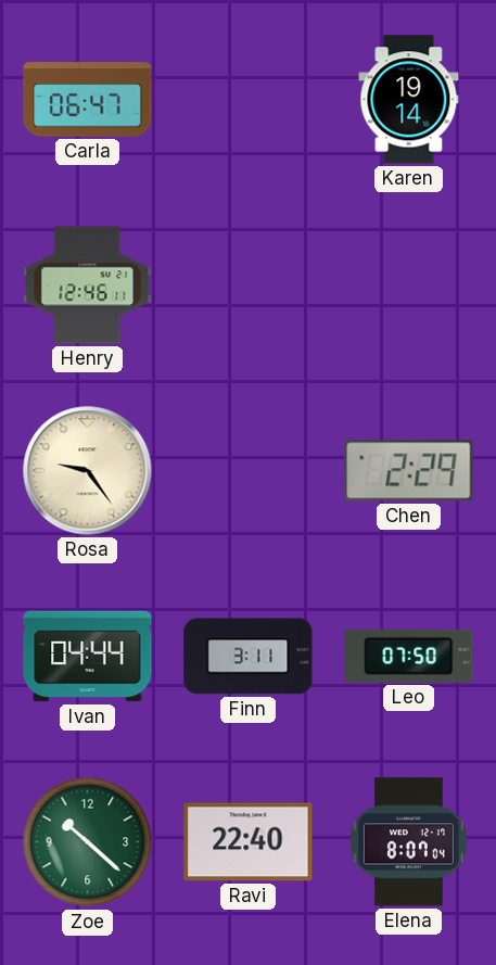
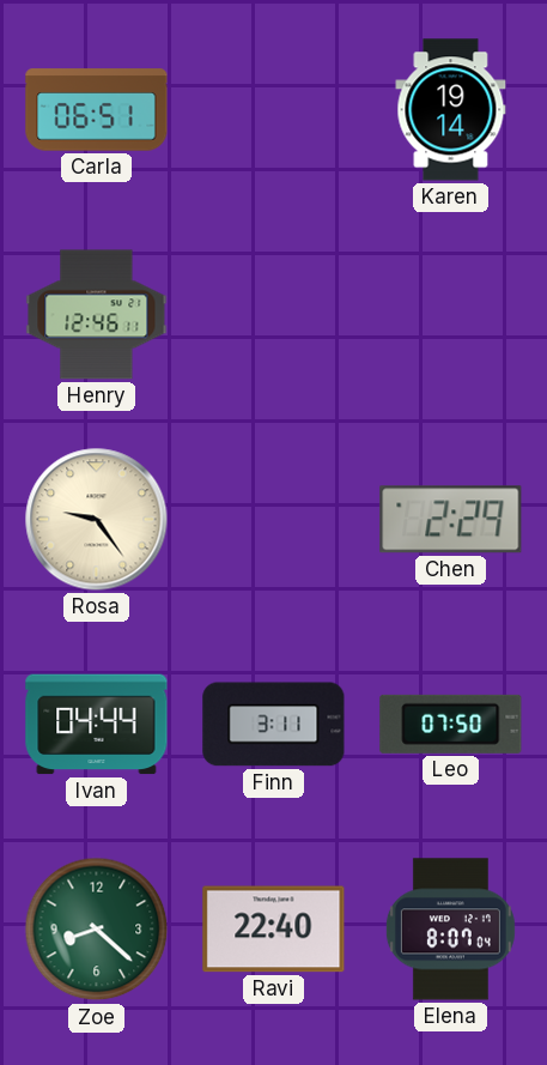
Carla: 06:47 -> 06:51 (97, 110)
Zoe: 10:22 -> 8:22 (97, 930)
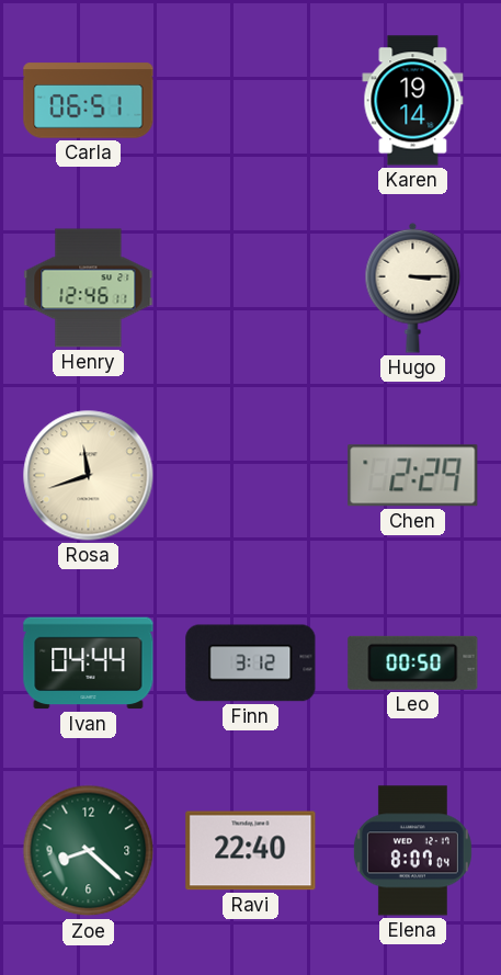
Hugo: none -> 3:15 (413, 287)
Rosa: 9:24 -> 11:42 (89, 476)
Finn: 3:11 -> 3:12 (251, 664)
Leo: 07:50 -> 00:50 (413, 662)
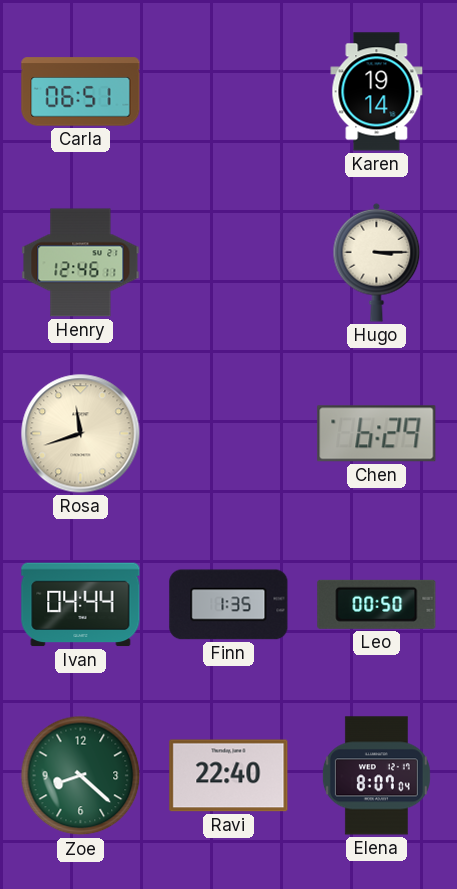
Chen: 2:29 -> 6:29 (377, 434)
Finn: 3:12 -> 1:35 (229, 605)
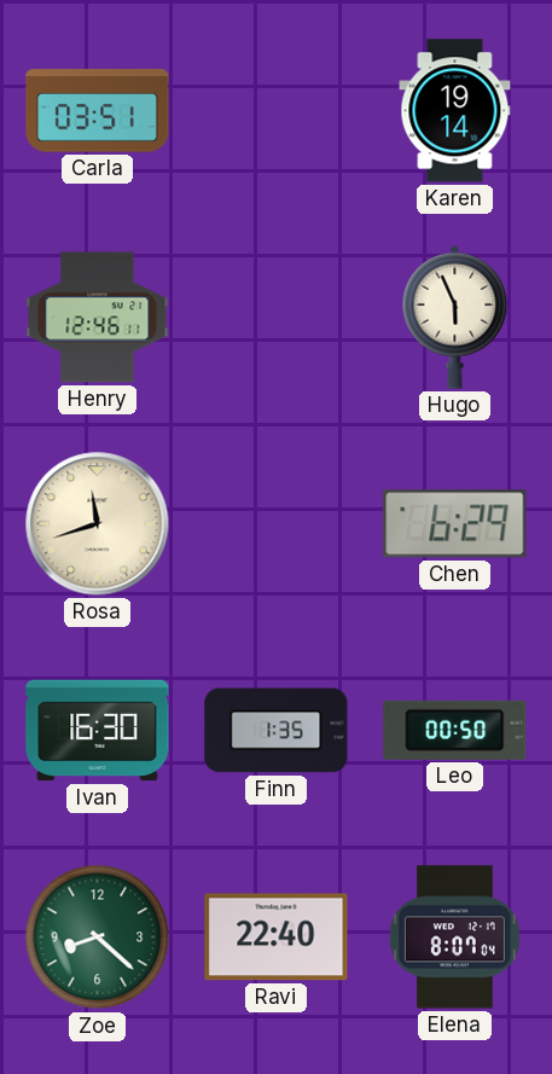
Carla: 06:51 -> 03:51 (98, 111)
Hugo: 3:15 -> 5:56 (455, 317)
Ivan: 04:44 -> 16:30 (98, 731)
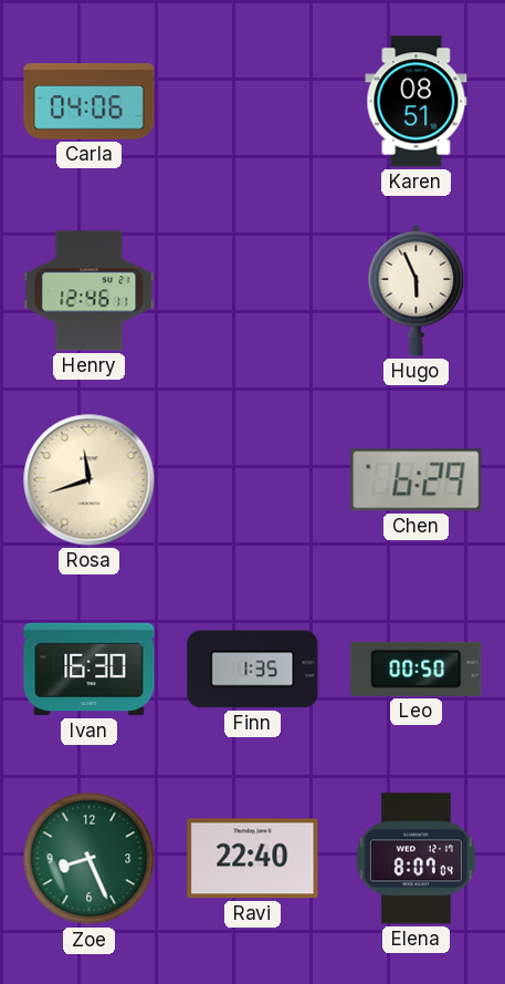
Carla: 03:51 -> 04:06 (90, 102)
Karen: 19:14 -> 08:51 (417, 102)
Zoe: 8:22 -> 8:26 (90, 859)
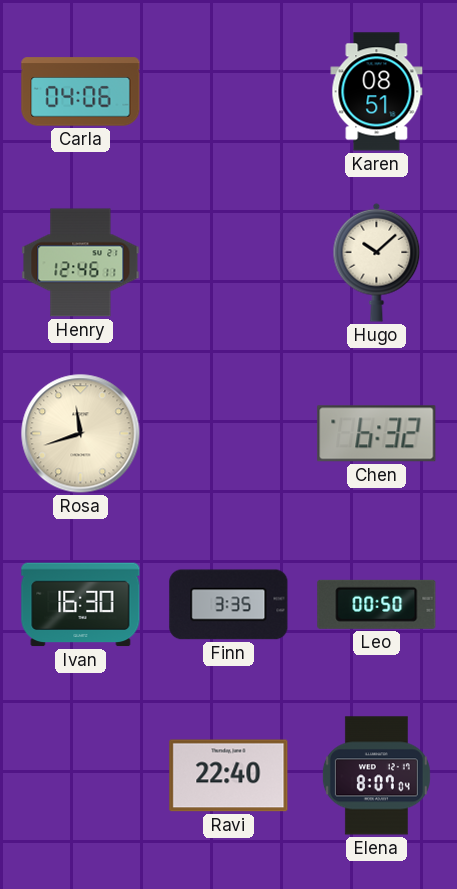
Hugo: 5:56 -> 10:08 (377, 262)
Chen: 6:29 -> 6:32 (377, 434)
Finn: 1:35 -> 3:35 (229, 605)
Zoe: 8:26 -> none (90, 859)
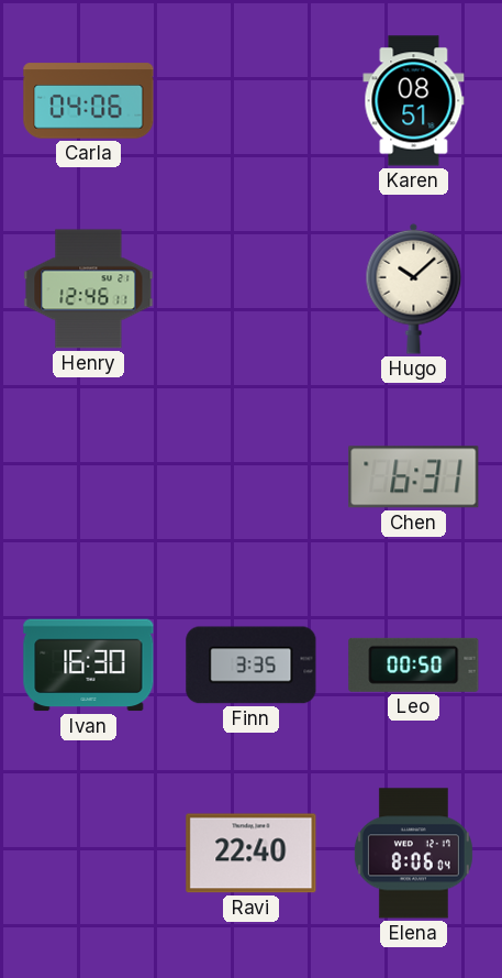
Rosa: 11:42 -> none (81, 434)
Chen: 6:32 -> 6:31 (414, 477)
Elena: 8:07 -> 8:06 (413, 854)
